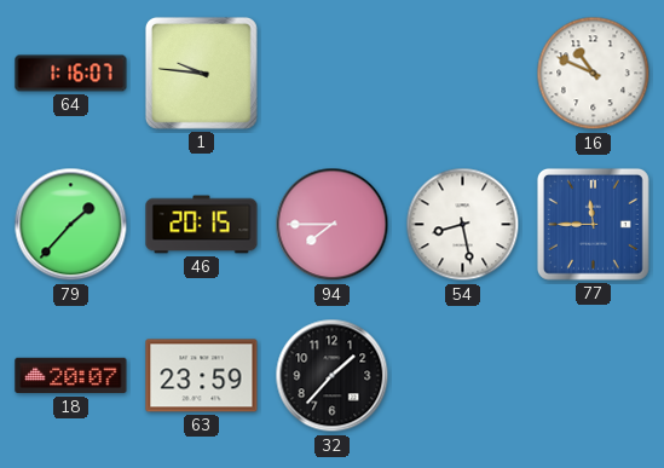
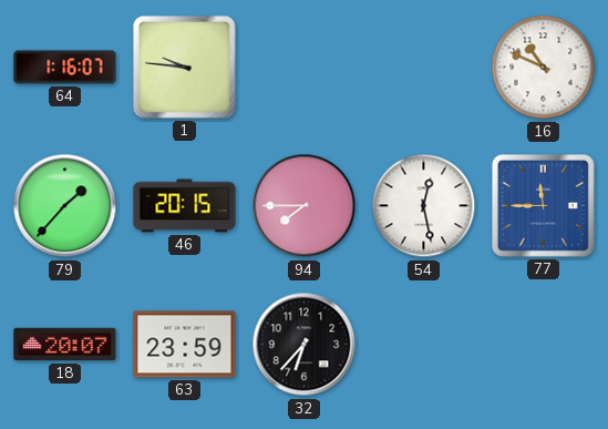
54: 8:28 -> 12:28 (424, 206)
32: 1:37 -> 6:37 (305, 345)
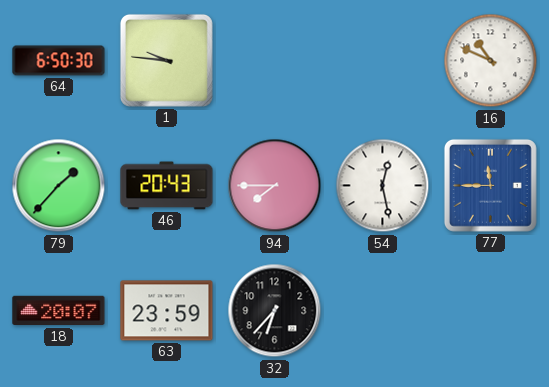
64: 1:16 -> 6:50 (59, 61)
46: 20:15 -> 20:43 (167, 186)
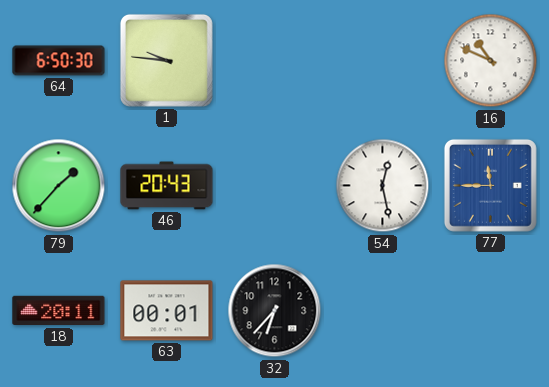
94: 7:45 -> none (275, 186)
18: 20:07 -> 20:11 (59, 311)
63: 23:59 -> 00:01 (167, 311)
